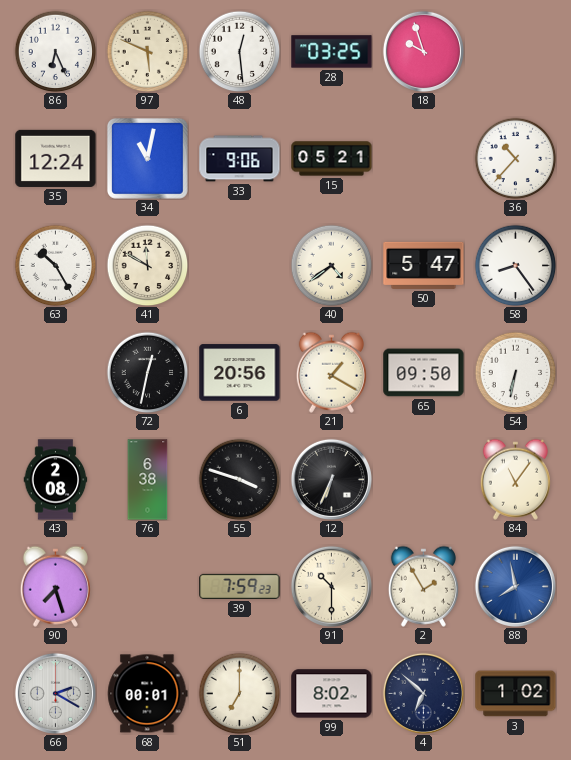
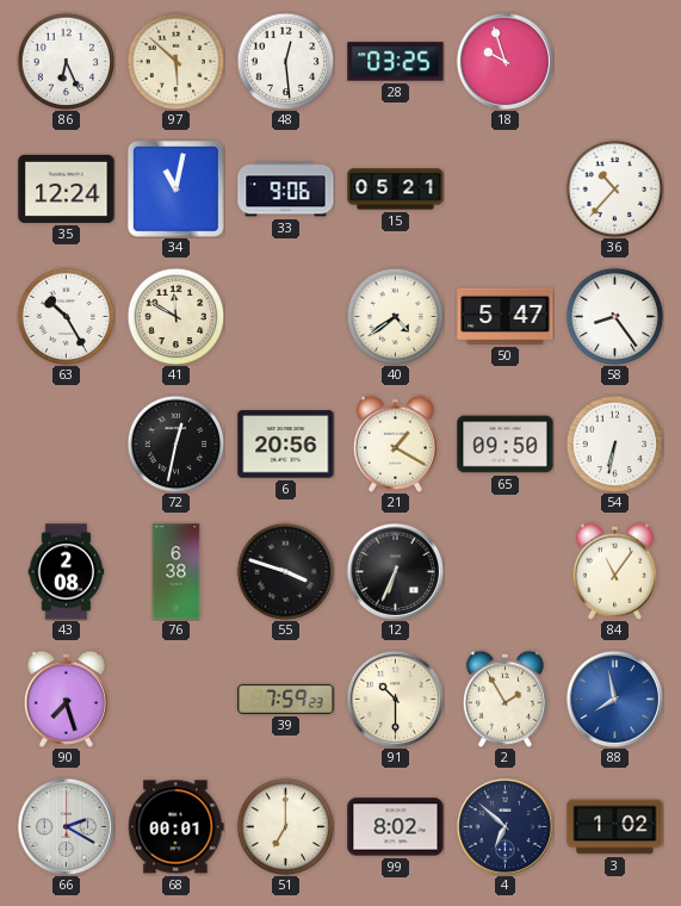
97: 5:49 -> 5:52 (175, 61)
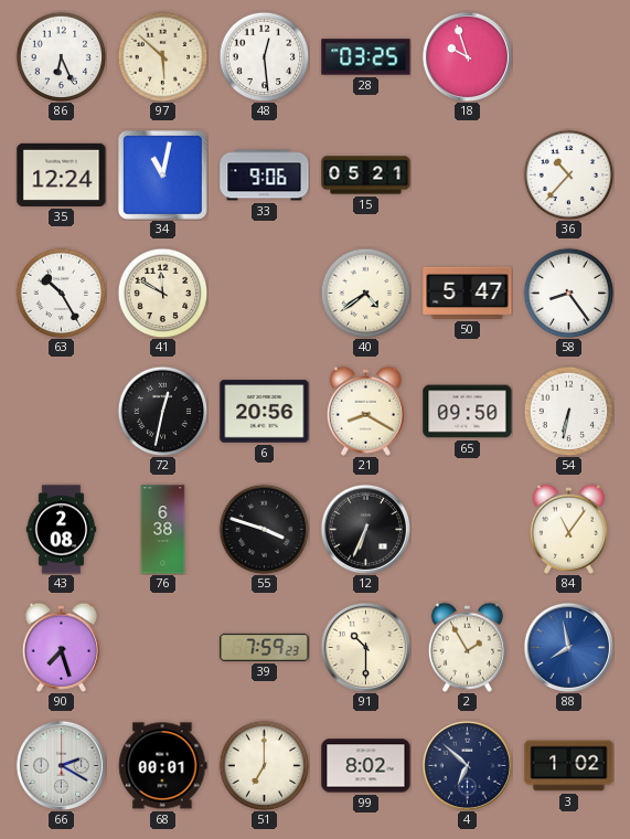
21: 1:20 -> 8:20 (365, 411)
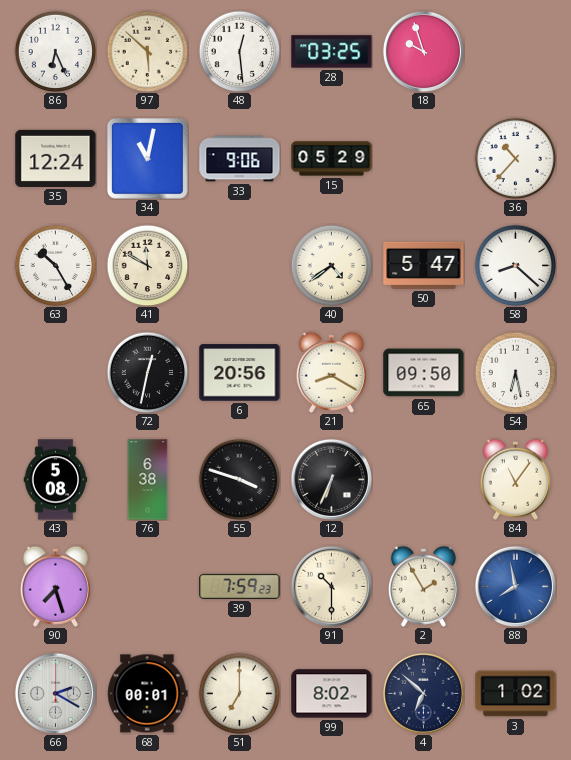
15: 05:21 -> 05:29 (332, 159)
58: 8:24 -> 8:22 (515, 265)
54: 6:32 -> 6:28 (515, 372)
43: 2:08 -> 5:08 (56, 480)
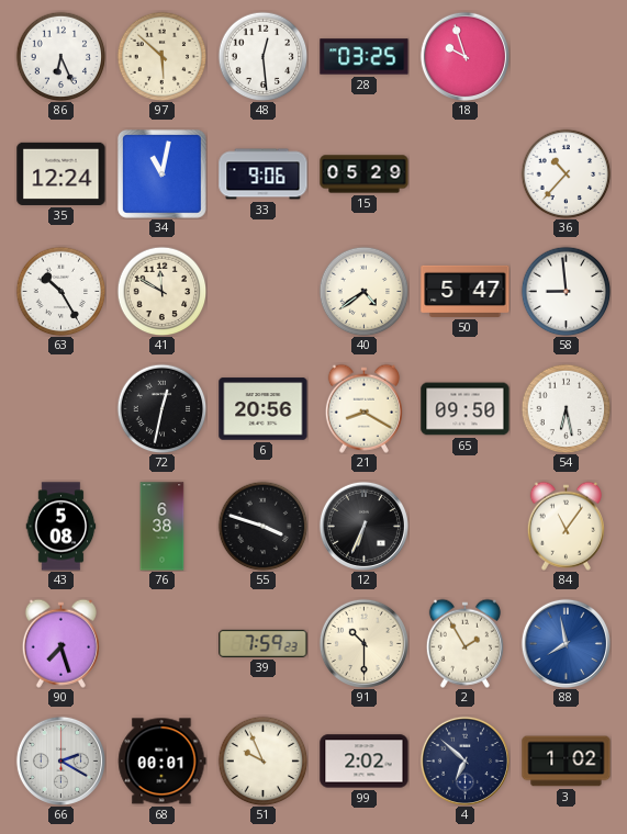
58: 8:22 -> 8:59 (566, 291)
51: 7:00 -> 9:56 (262, 760)
99: 8:02 -> 2:02 (365, 762)
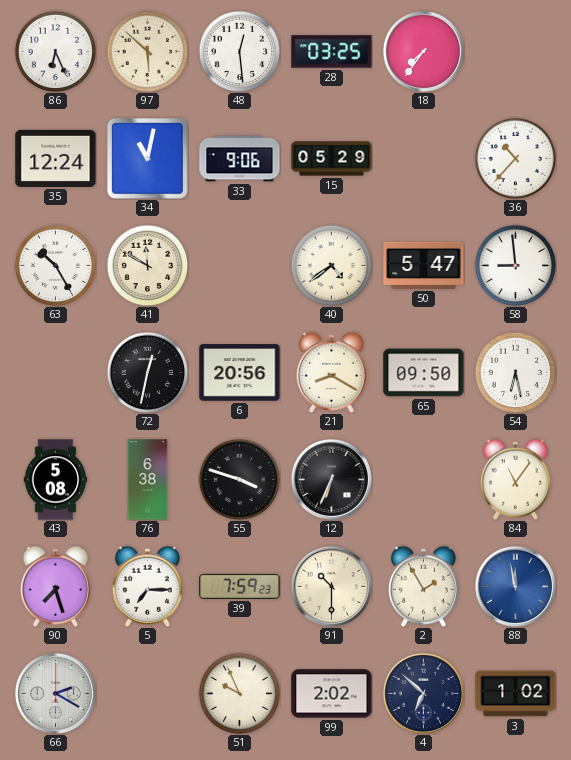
18: 9:57 -> 7:36 (423, 51)
5: none -> 7:15 (147, 586)
88: 7:58 -> 11:58 (515, 586)
68: 00:01 -> none (163, 762)
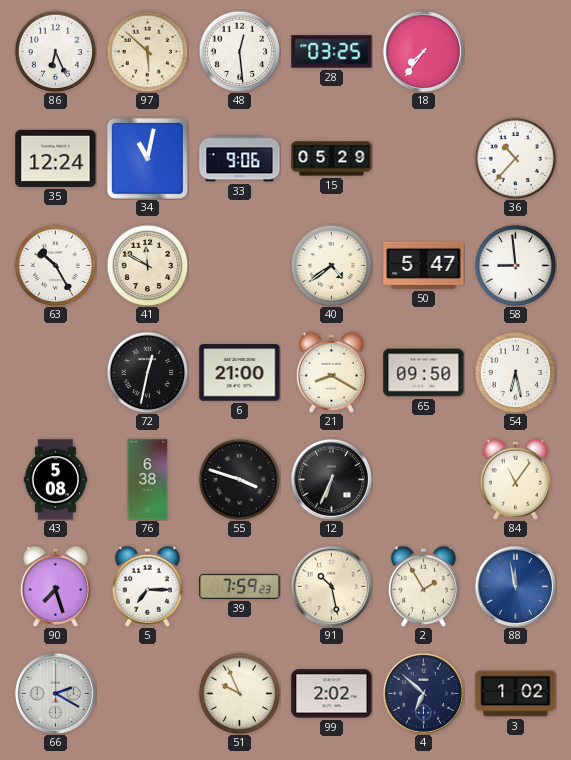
6: 20:56 -> 21:00 (240, 373)
91: 10:30 -> 10:28 (331, 586)
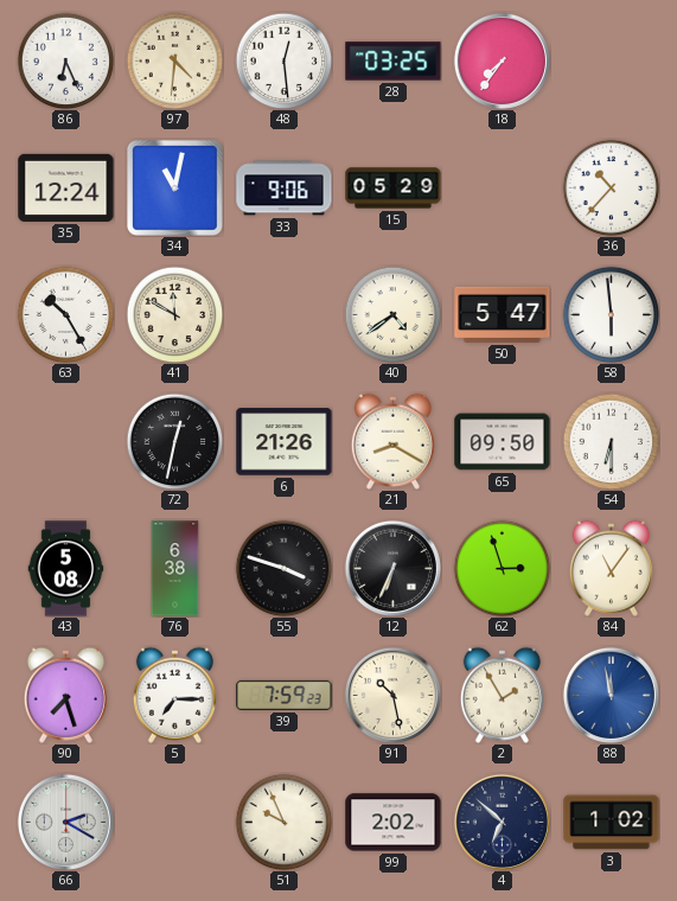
97: 5:52 -> 4:31 (174, 60)
58: 8:59 -> 5:59 (611, 314)
6: 21:00 -> 21:26 (285, 442)
54: 6:28 -> 6:30 (611, 441)
62: none -> 2:57 (502, 568)
